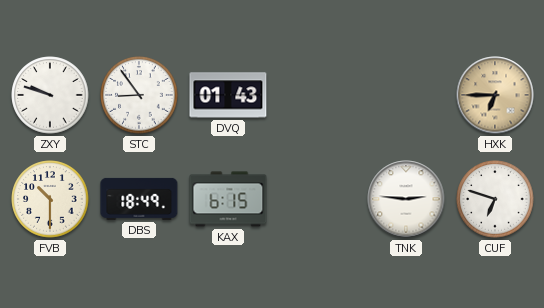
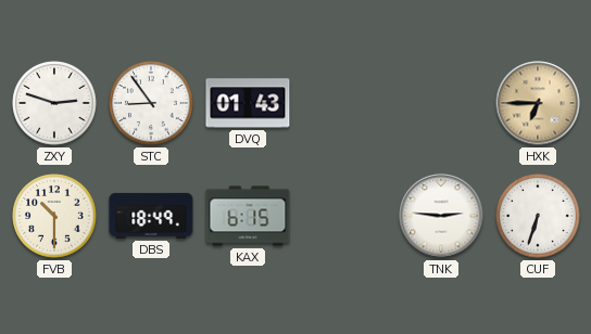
ZXY: 9:48 -> 2:48 (54, 103)
CUF: 6:48 -> 6:33 (538, 216)
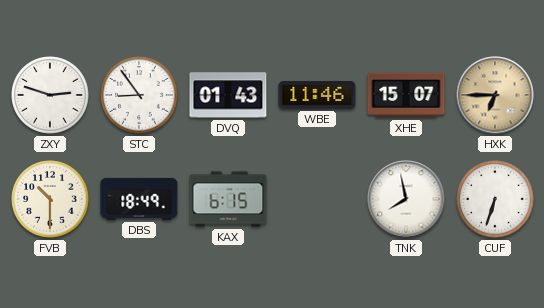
WBE: none -> 11:46 (317, 95)
XHE: none -> 15:07 (406, 95)
TNK: 2:46 -> 7:58 (406, 199)
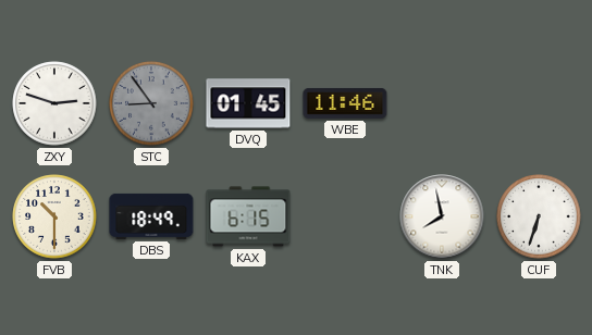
STC dial: white -> grey (151, 103)
DVQ: 01:43 -> 01:45 (248, 103)
XHE: 15:07 -> none (406, 95)
HXK: 6:45 -> none (495, 95)
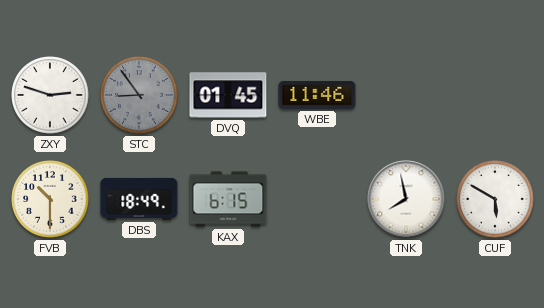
CUF: 6:33 -> 5:50 (495, 199)
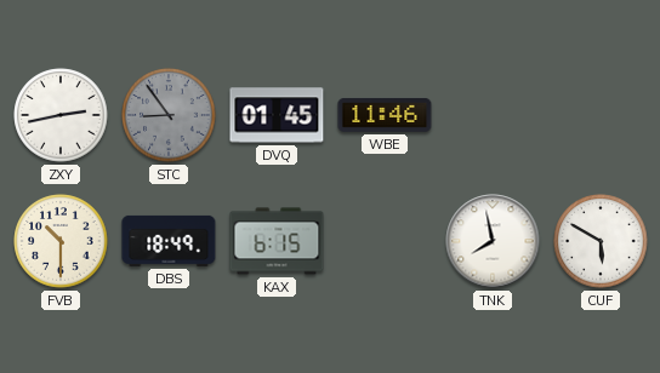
ZXY: 2:48 -> 2:43 (61, 115)
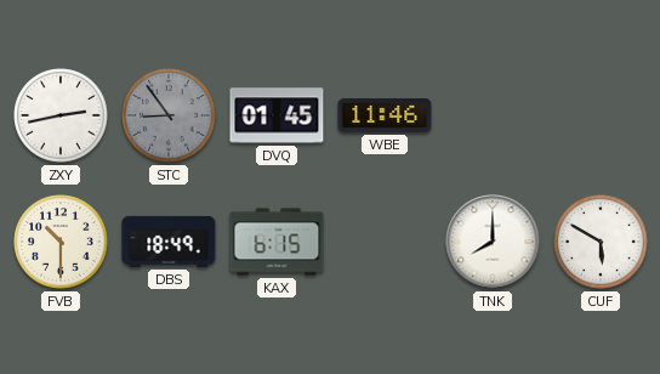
TNK: 7:58 -> 8:00 (493, 242)
